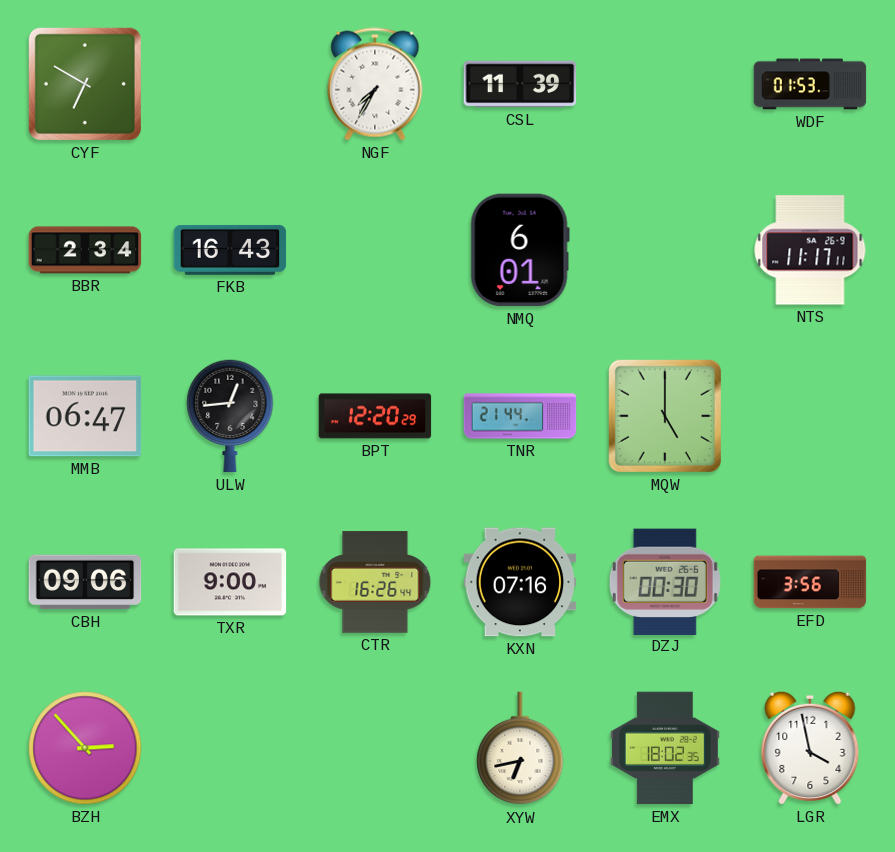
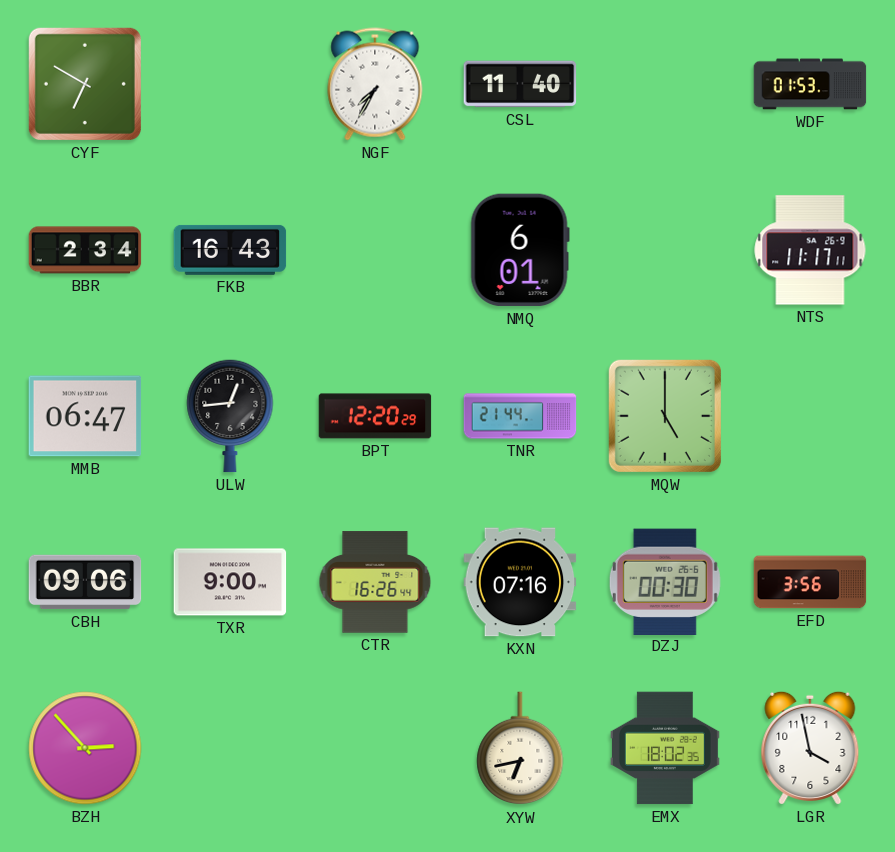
CSL: 11:39 -> 11:40 (520, 84)
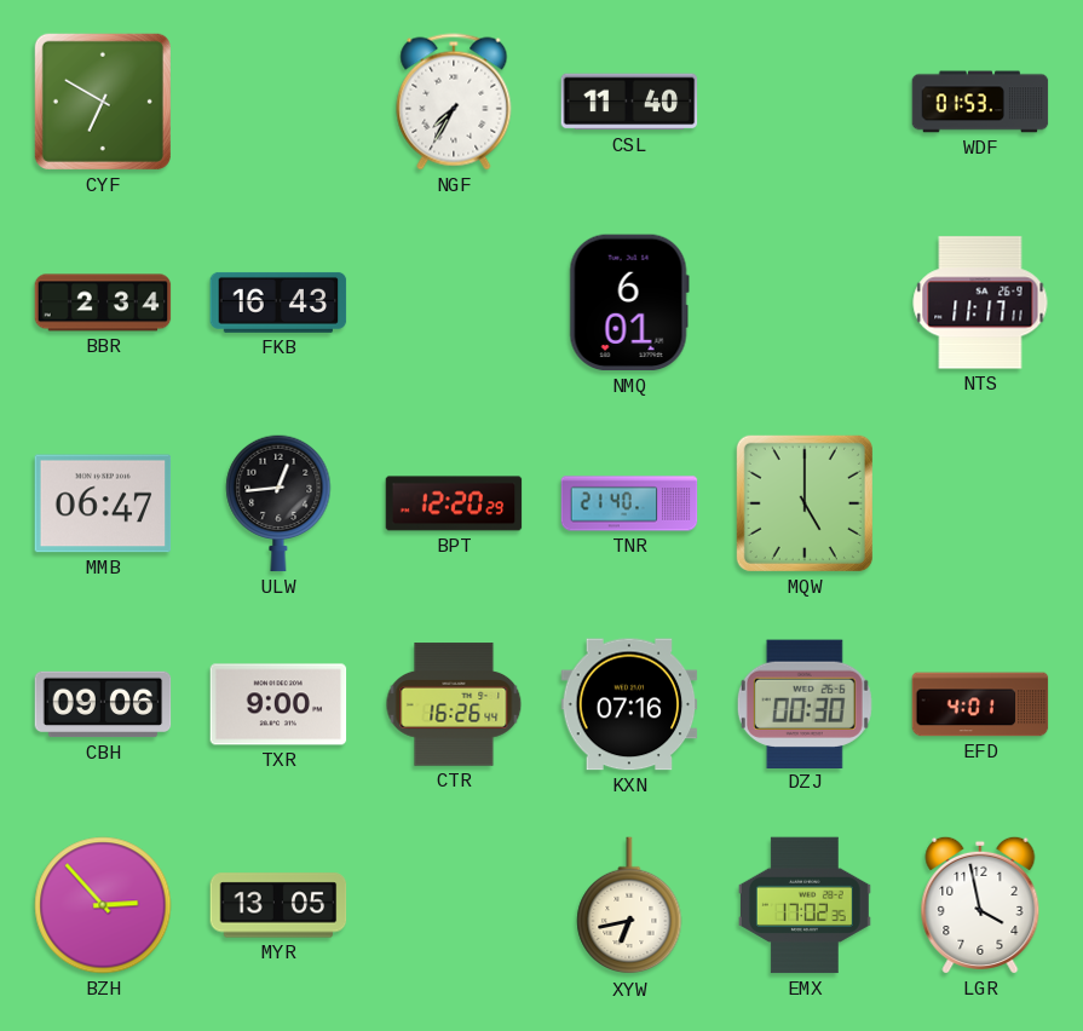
TNR: 21:44 -> 21:40 (629, 503)
EFD: 3:56 -> 4:01 (980, 704)
MYR: none -> 13:05 (278, 905)
EMX: 18:02 -> 17:02 (805, 905)
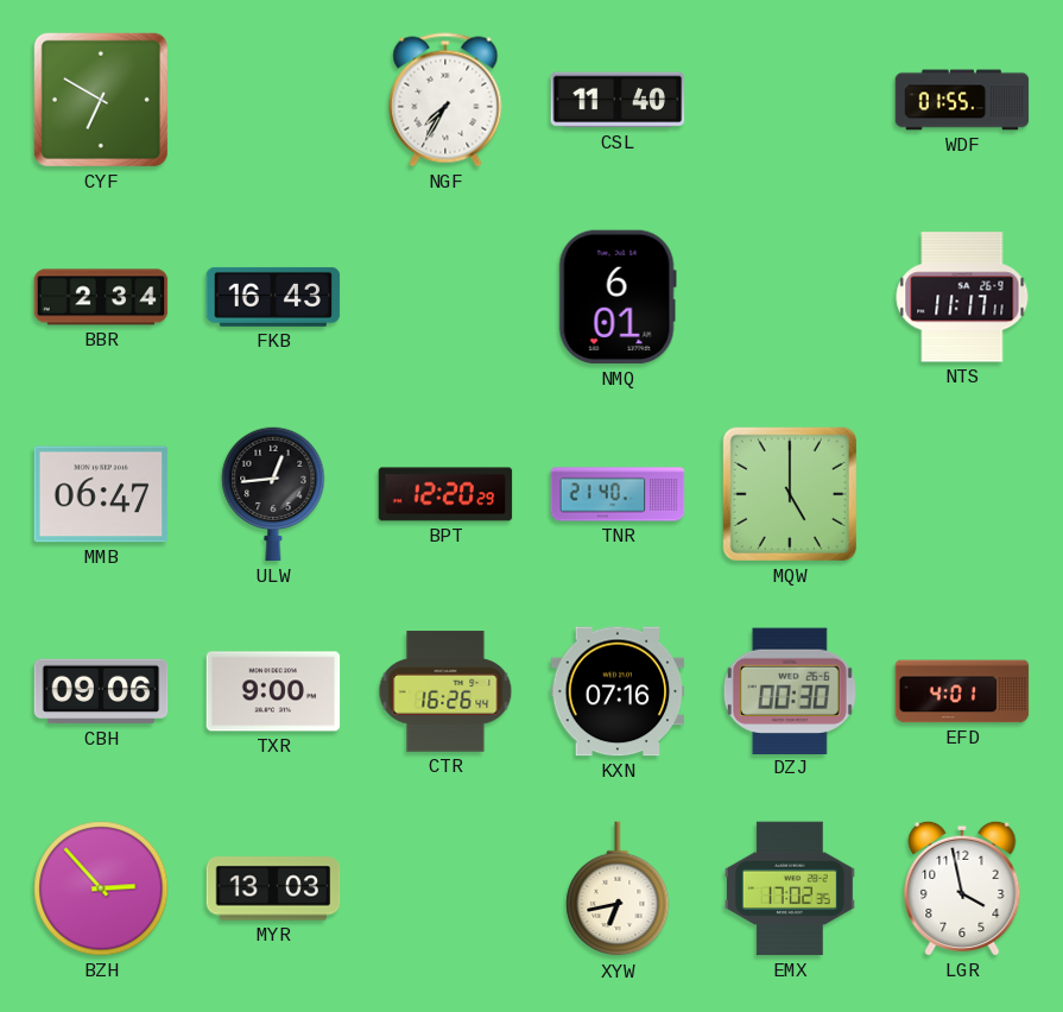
WDF: 01:53 -> 01:55 (962, 100)
MYR: 13:05 -> 13:03 (273, 888)
